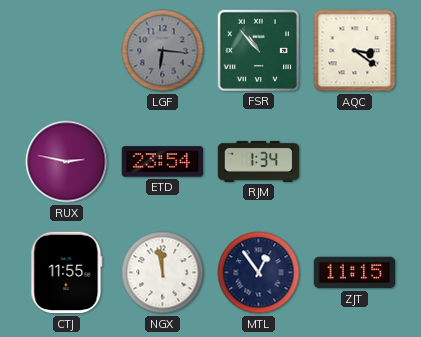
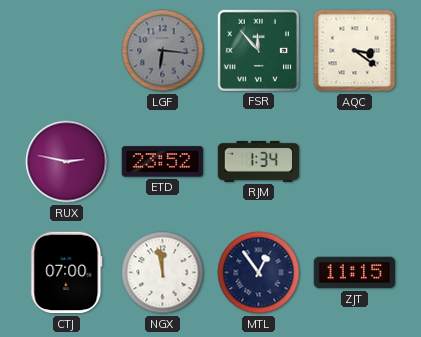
FSR: 10:53 -> 11:53 (258, 50)
ETD: 23:54 -> 23:52 (163, 162)
CTJ: 11:55 -> 07:00 (67, 273)
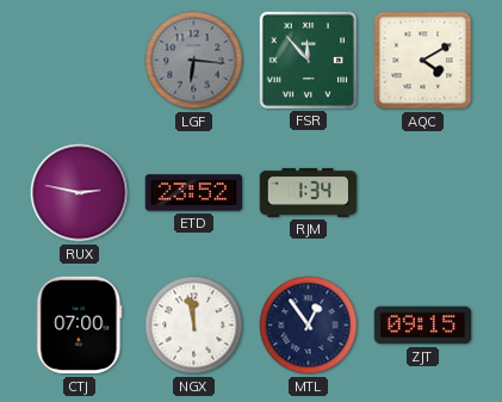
AQC: 3:21 -> 4:10 (423, 61)
ZJT: 11:15 -> 09:15 (423, 326)
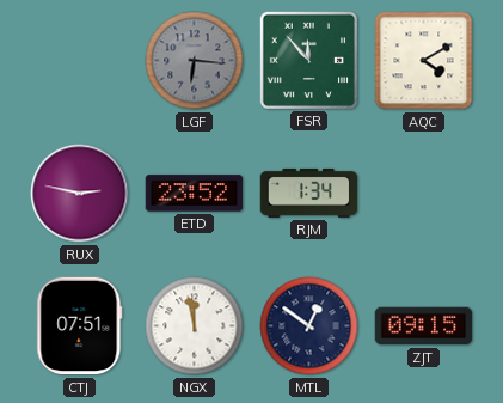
CTJ: 07:00 -> 07:51 (80, 326)
MTL: 12:54 -> 12:51 (309, 326)
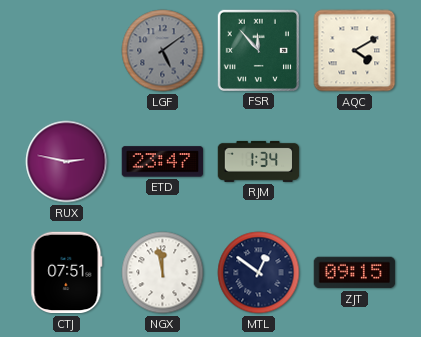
LGF: 6:16 -> 5:09 (163, 51)
ETD: 23:52 -> 23:47 (163, 162)
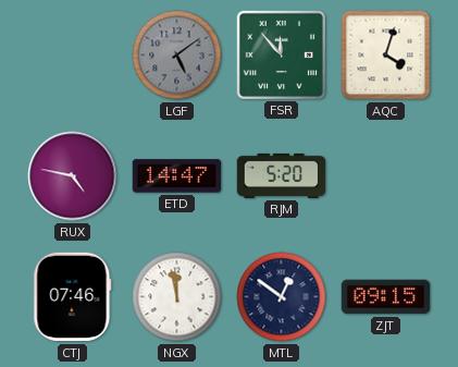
AQC: 4:10 -> 4:03 (386, 56)
RUX: 2:47 -> 4:47 (73, 176)
ETD: 23:47 -> 14:47 (177, 176)
RJM: 1:34 -> 5:20 (282, 175)
CTJ: 07:51 -> 07:46 (73, 297)
